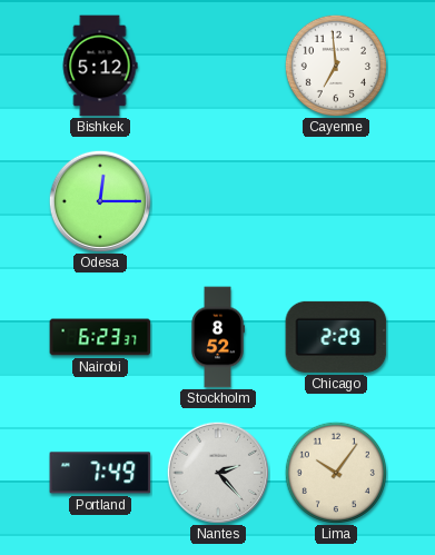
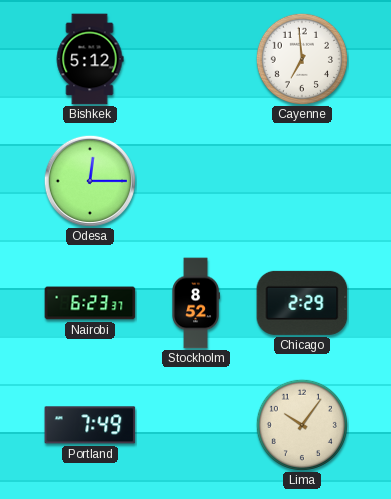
Nantes: 2:23 -> none (217, 472)
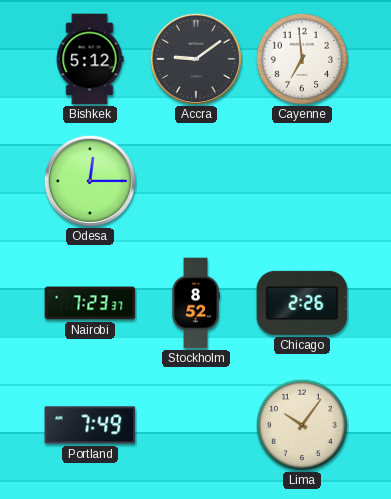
Accra: none -> 9:09 (195, 58)
Nairobi: 6:23 -> 7:23 (90, 303)
Chicago: 2:29 -> 2:26 (302, 303)
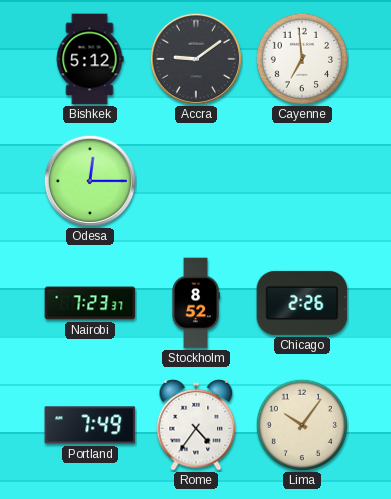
Rome: none -> 4:36 (196, 425)
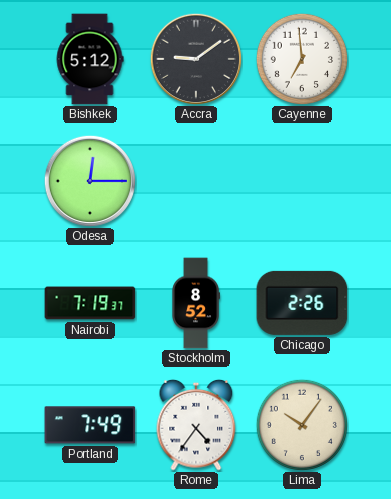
Nairobi: 7:23 -> 7:19 (90, 303)
